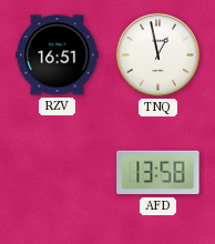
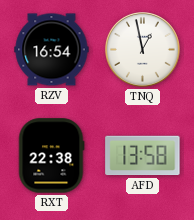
RZV: 16:51 -> 16:54 (52, 50)
RXT: none -> 22:38 (51, 156)
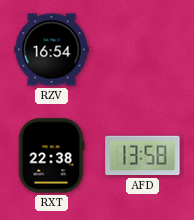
TNQ: 12:58 -> none (143, 50)
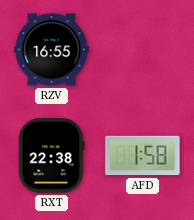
RZV: 16:54 -> 16:55 (52, 50)
AFD: 13:58 -> 1:58 (143, 156)
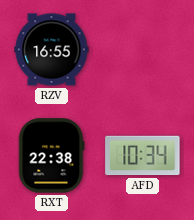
AFD: 1:58 -> 10:34 (143, 156)
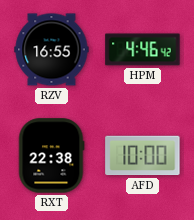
HPM: none -> 4:46 (143, 50)
AFD: 10:34 -> 10:00 (143, 156)
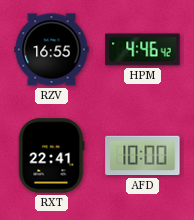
RXT: 22:38 -> 22:41 (51, 156)
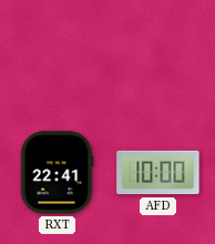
RZV: 16:55 -> none (52, 50)
HPM: 4:46 -> none (143, 50)
